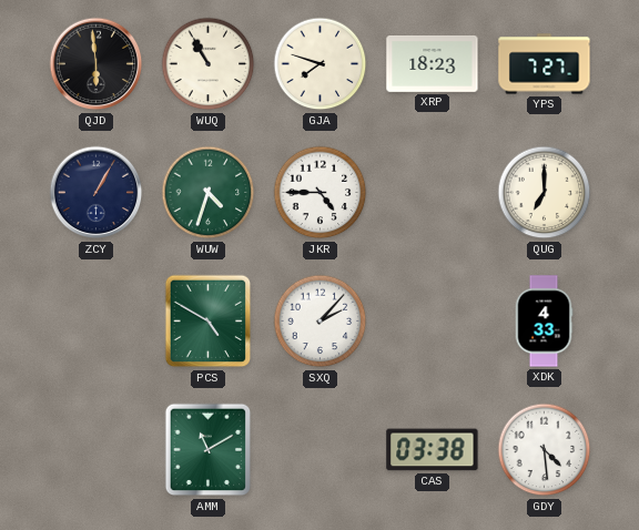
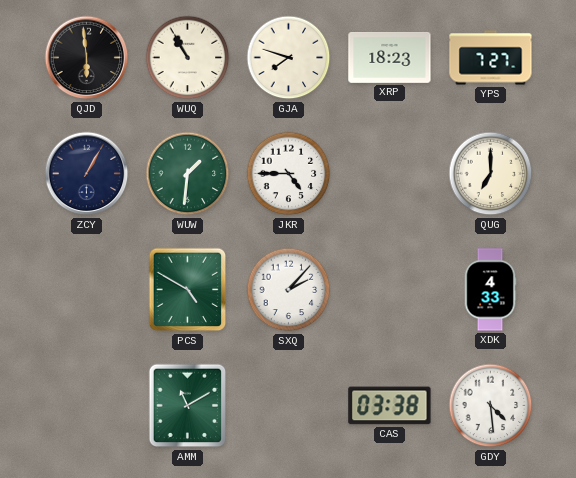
WUW: 4:33 -> 1:31 (188, 174)
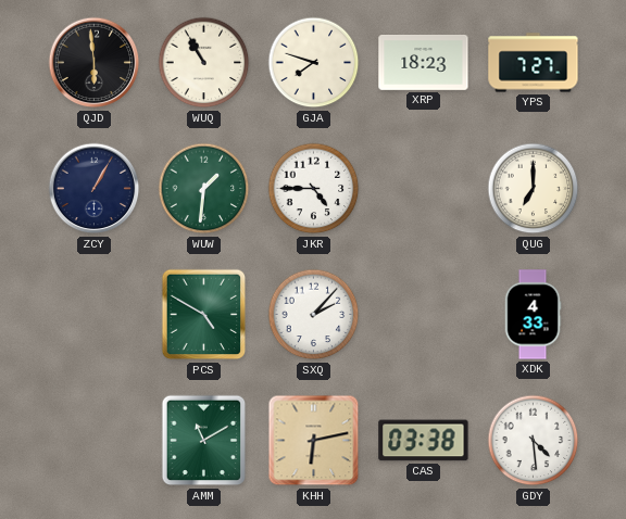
KHH: none -> 6:13 (314, 441)
